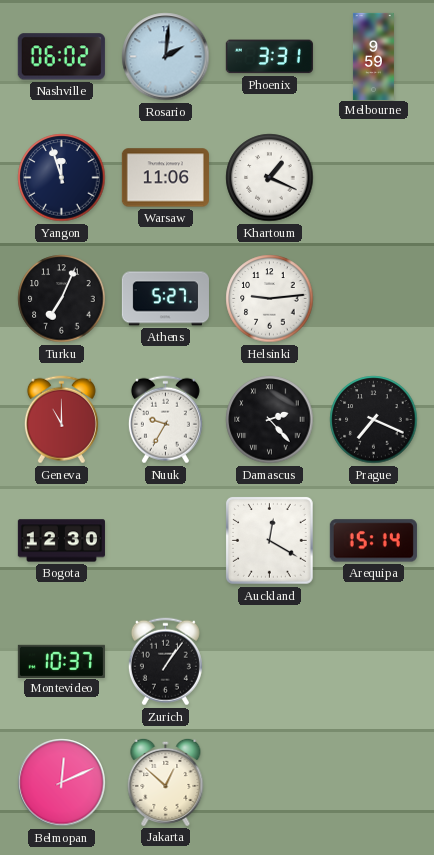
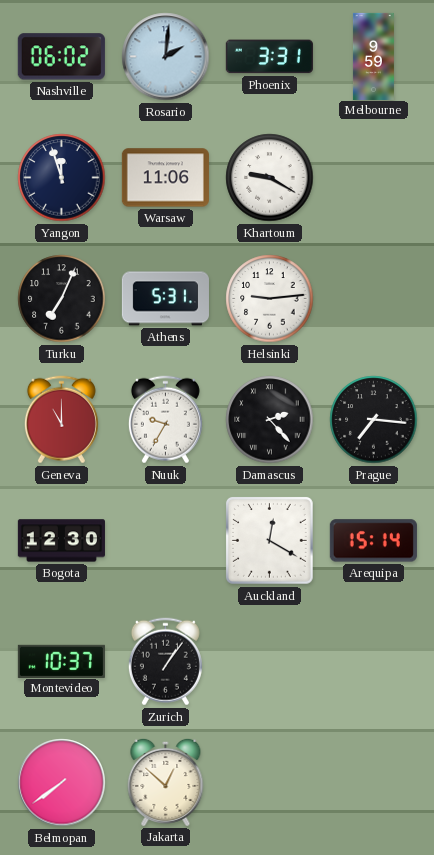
Khartoum: 1:19 -> 9:20 (270, 178)
Athens: 5:27 -> 5:31 (165, 299)
Prague: 7:19 -> 7:16 (374, 420)
Belmopan: 12:11 -> 7:39 (62, 783)
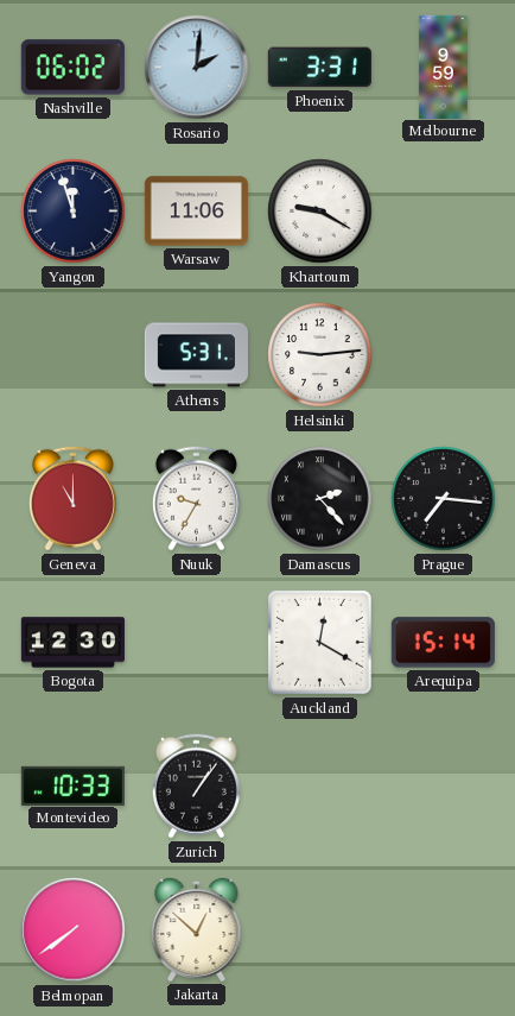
Turku: 7:04 -> none (62, 299)
Montevideo: 10:37 -> 10:33 (72, 785)
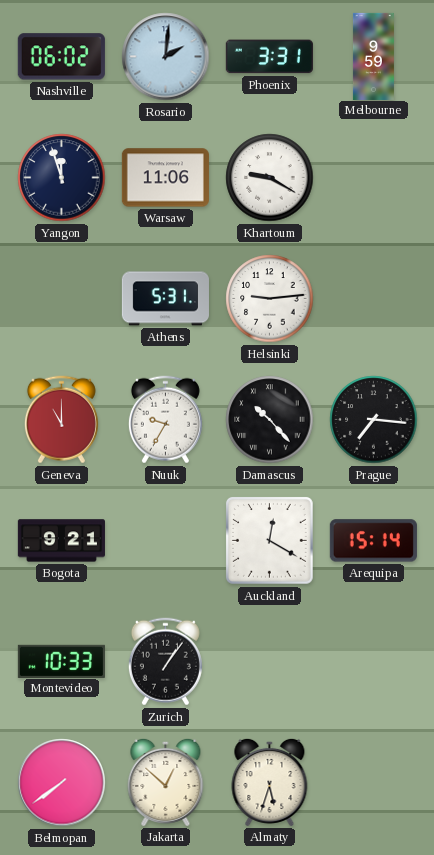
Damascus: 2:23 -> 10:23 (270, 420)
Bogota: 12:30 -> 9:21 (61, 541)
Almaty: none -> 5:33 (270, 782)
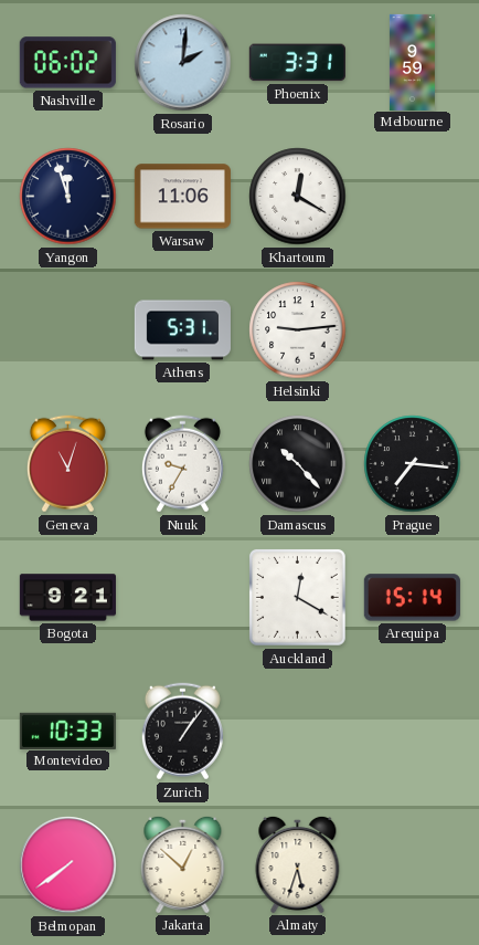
Khartoum: 9:20 -> 12:20 (298, 197)
Geneva: 11:00 -> 11:03 (67, 464)
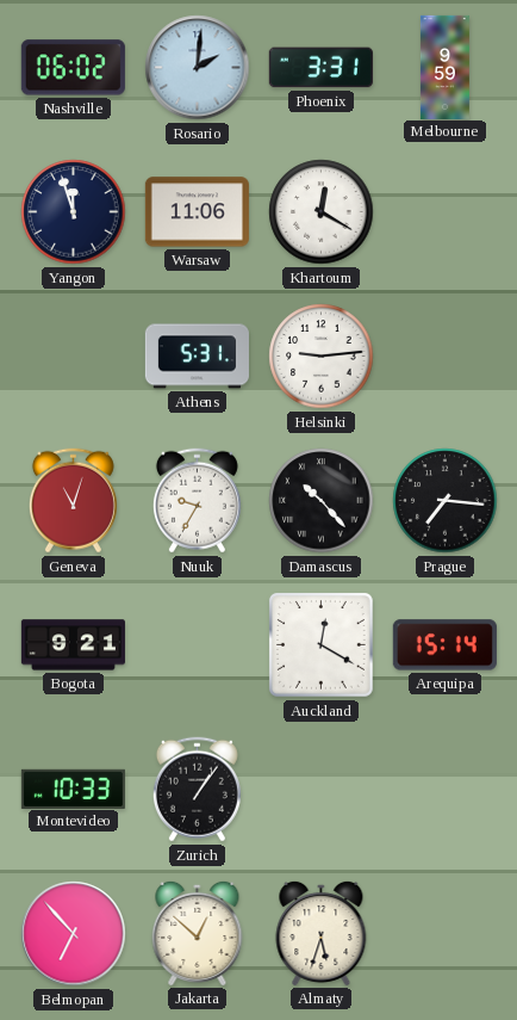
Belmopan: 7:39 -> 6:53 (74, 934)
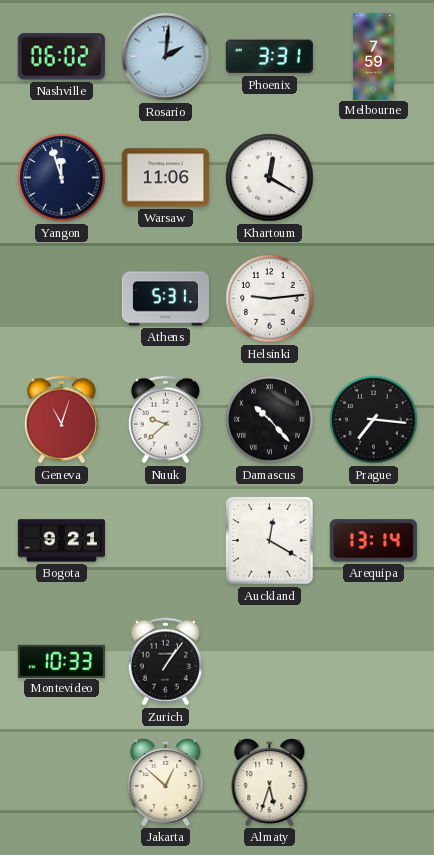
Melbourne: 9:59 -> 7:59 (373, 56)
Nuuk: 9:35 -> 9:38 (165, 420)
Arequipa: 15:14 -> 13:14 (373, 541)
Belmopan: 6:53 -> none (74, 934)
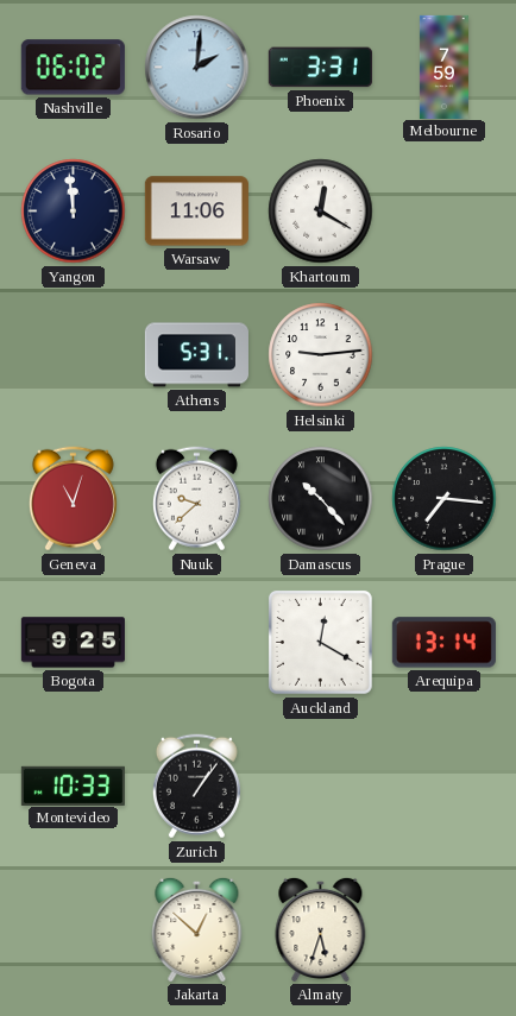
Yangon: 11:57 -> 11:59 (74, 212)
Bogota: 9:21 -> 9:25 (73, 643)
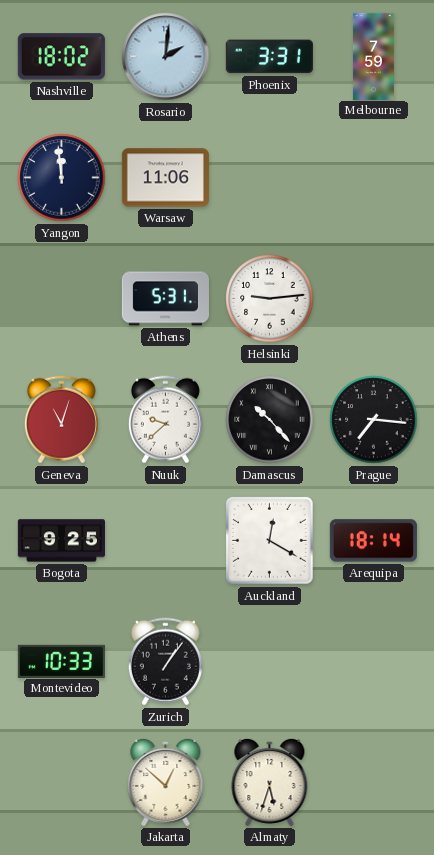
Nashville: 06:02 -> 18:02 (61, 57)
Khartoum: 12:20 -> none (321, 212)
Arequipa: 13:14 -> 18:14 (373, 541)
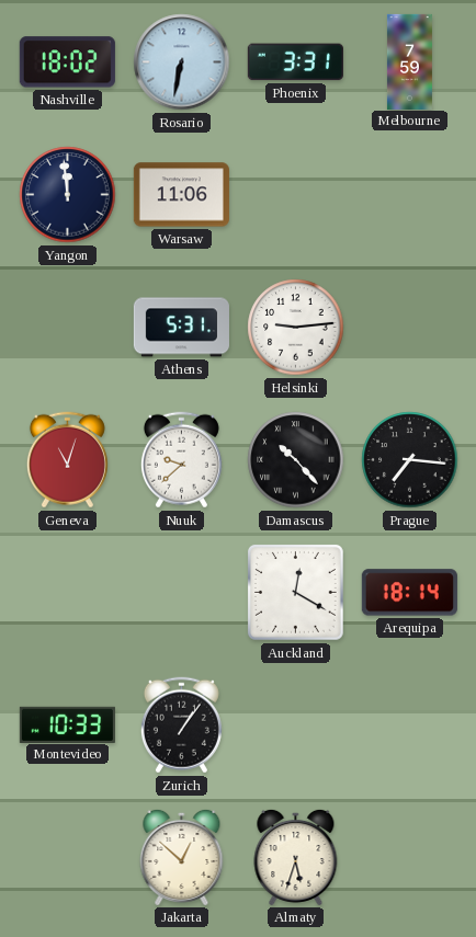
Rosario: 2:01 -> 6:32 (182, 62)
Bogota: 9:25 -> none (61, 541)
